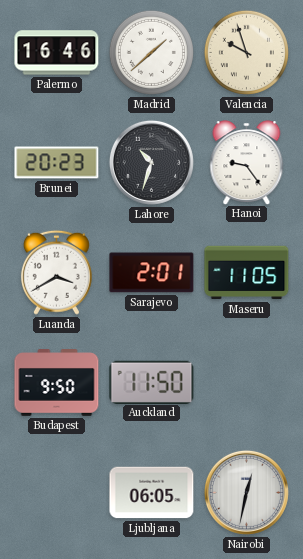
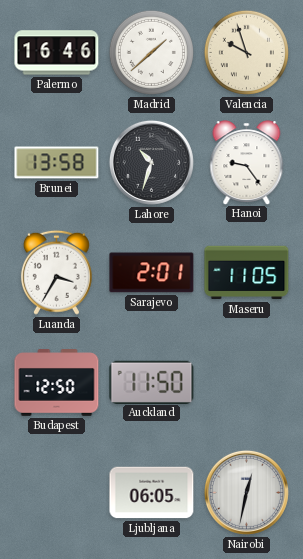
Brunei: 20:23 -> 13:58 (57, 163)
Luanda: 3:40 -> 3:35 (56, 272)
Budapest: 9:50 -> 12:50 (57, 383)
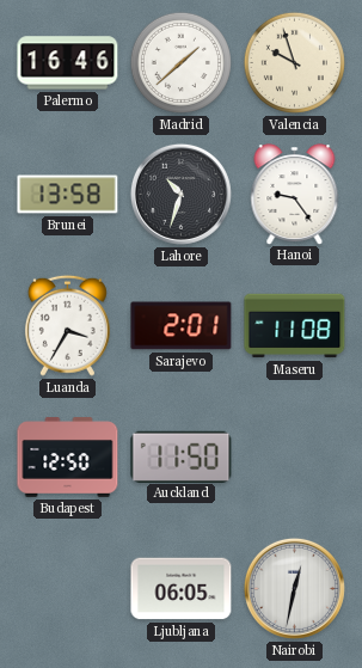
Maseru: 11:05 -> 11:08 (295, 326)
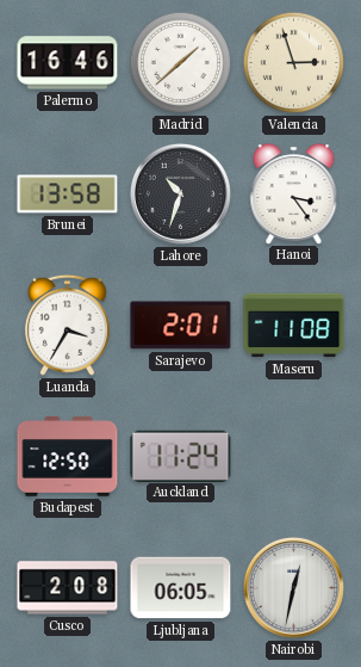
Valencia: 9:57 -> 2:57 (293, 62)
Hanoi: 9:24 -> 3:24 (294, 193)
Auckland: 11:50 -> 11:24 (181, 456)
Cusco: none -> 2:08 (68, 588)
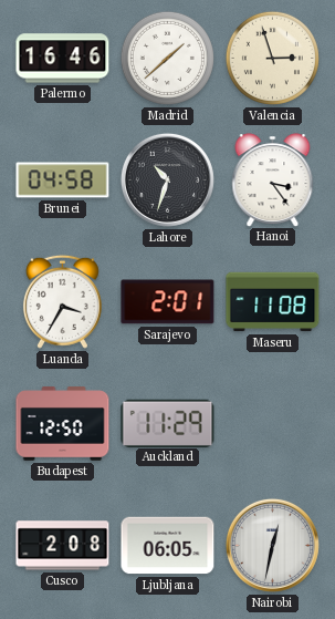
Brunei: 13:58 -> 04:58 (63, 180)
Auckland: 11:24 -> 11:29 (168, 423)
